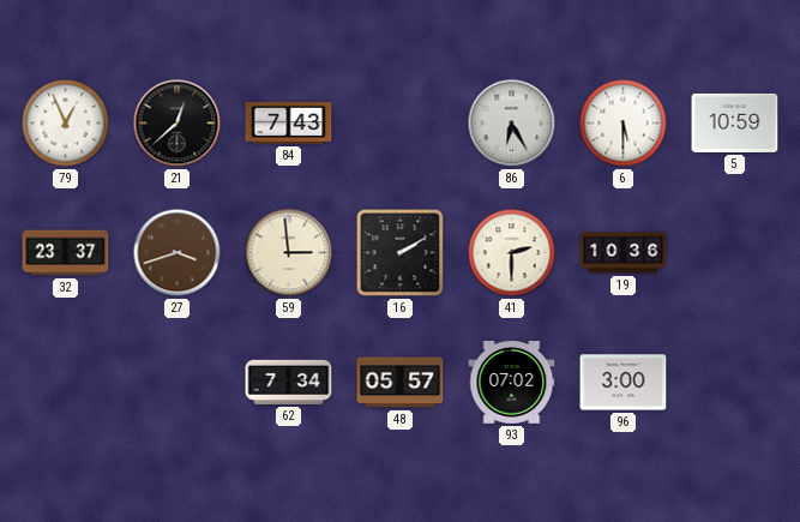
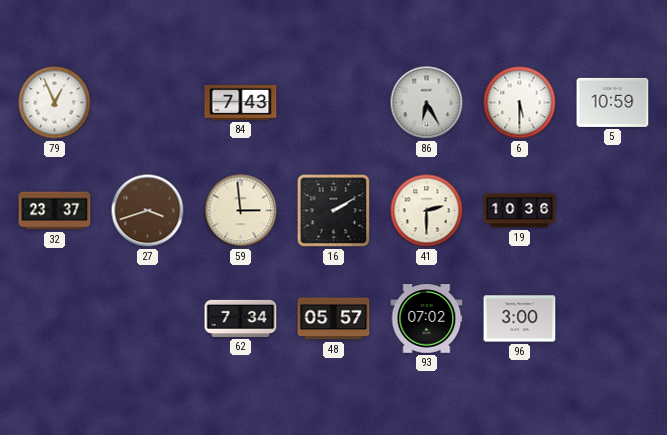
21: 12:38 -> none (178, 124)
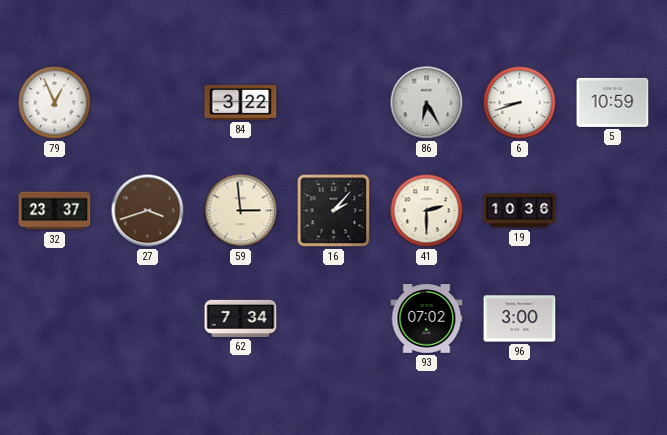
84: 7:43 -> 3:22 (241, 102)
6: 5:30 -> 8:42 (520, 103)
16: 2:10 -> 2:07 (334, 211)
48: 05:57 -> none (334, 319)
